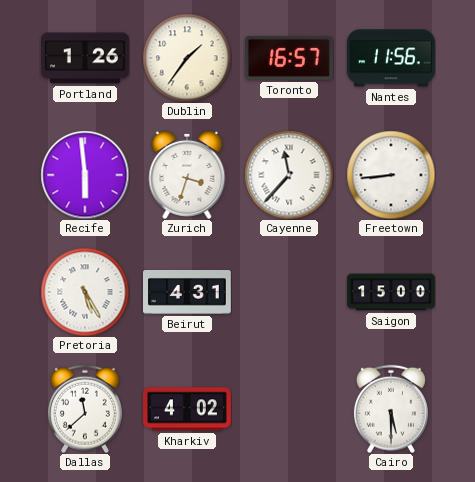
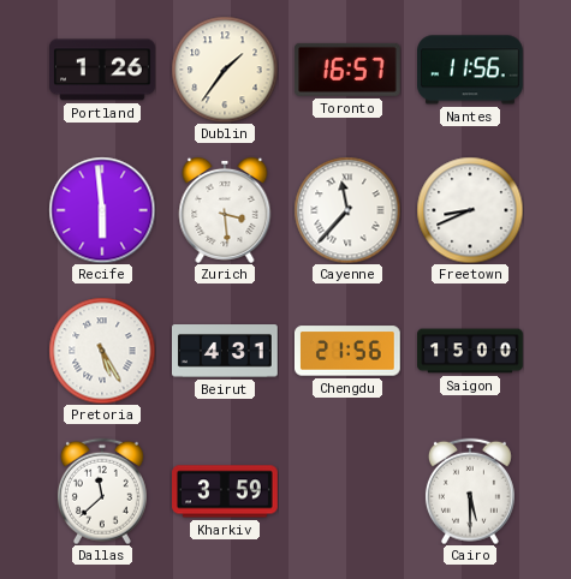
Zurich: 3:33 -> 3:29 (225, 210)
Freetown: 8:44 -> 8:41 (470, 210)
Chengdu: none -> 21:56 (349, 351)
Kharkiv: 4:02 -> 3:59 (225, 491)
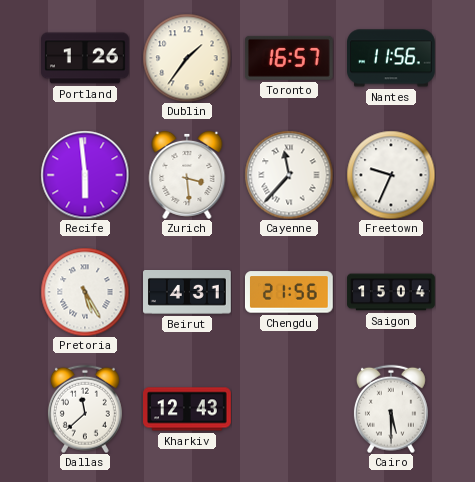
Freetown: 8:41 -> 9:34 (391, 175)
Saigon: 15:00 -> 15:04 (391, 292)
Kharkiv: 3:59 -> 12:43 (187, 409)
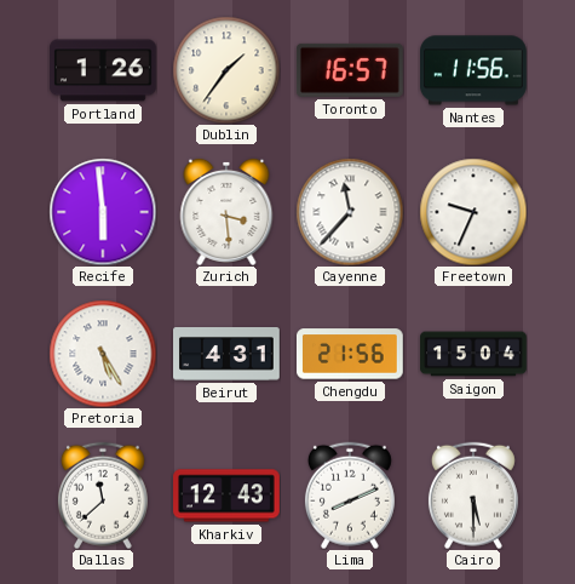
Lima: none -> 8:11 (350, 496)
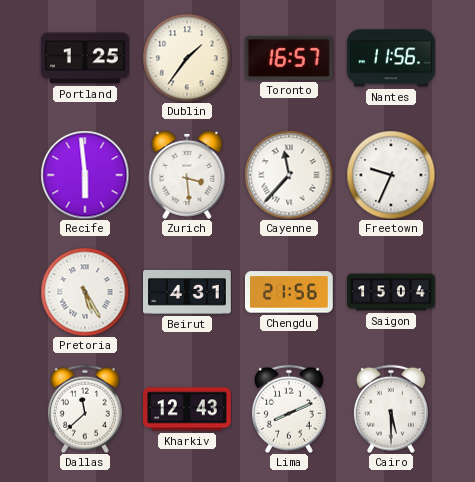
Portland: 1:26 -> 1:25 (86, 58)
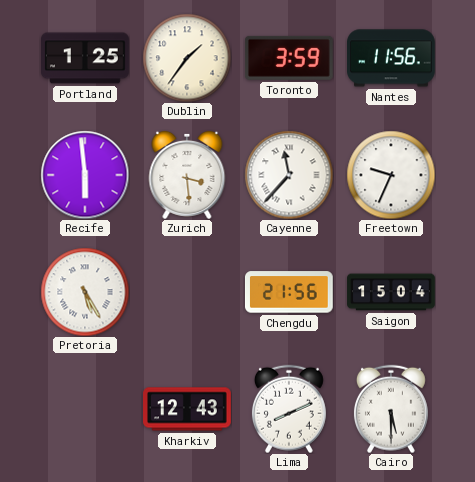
Toronto: 16:57 -> 3:59 (289, 58)
Beirut: 4:31 -> none (188, 293)
Dallas: 11:38 -> none (85, 409)
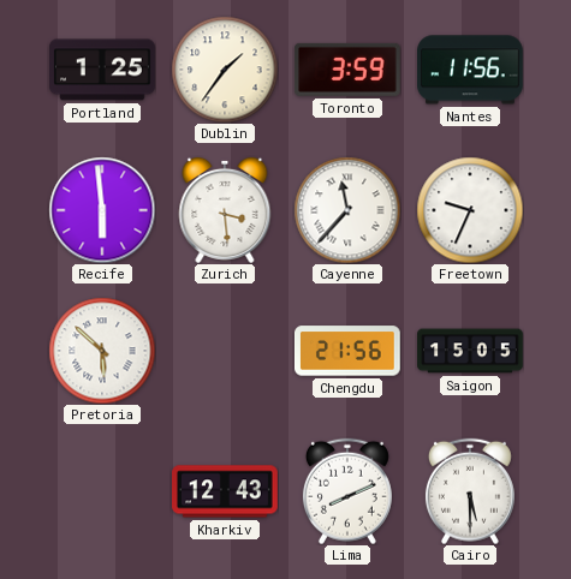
Pretoria: 5:25 -> 5:52 (102, 351)
Saigon: 15:04 -> 15:05 (470, 351)
